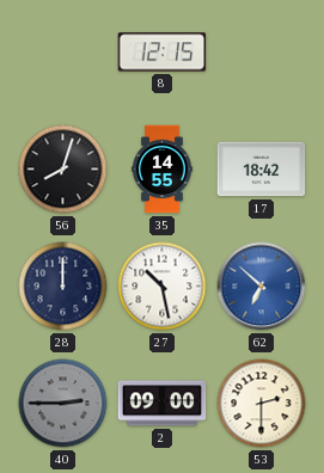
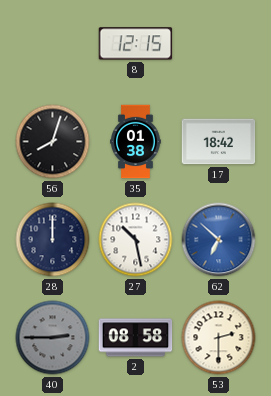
35: 14:55 -> 01:38 (136, 142)
2: 09:00 -> 08:58 (136, 338)
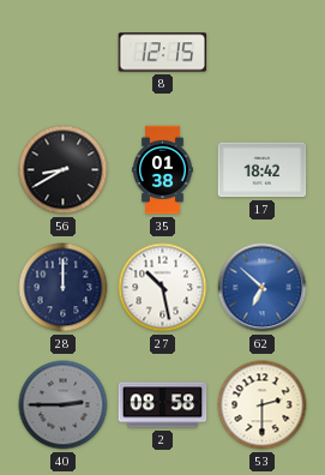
56: 8:03 -> 8:40 (64, 170)
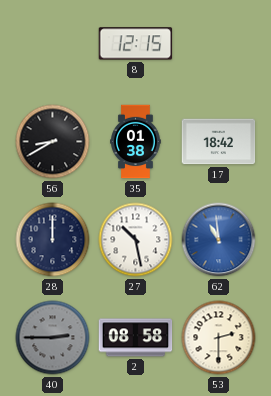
62: 6:52 -> 10:59 (219, 240)
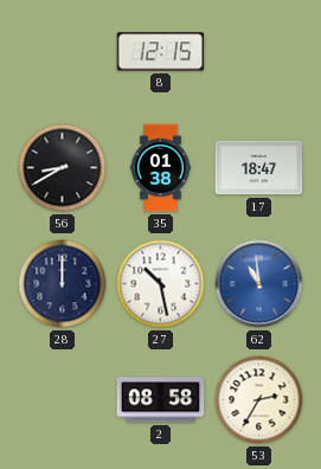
17: 18:42 -> 18:47 (259, 168)
40: 2:45 -> none (53, 338)
53: 2:30 -> 2:35 (259, 400)
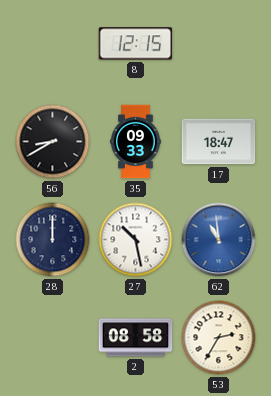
35: 01:38 -> 09:33 (136, 142)
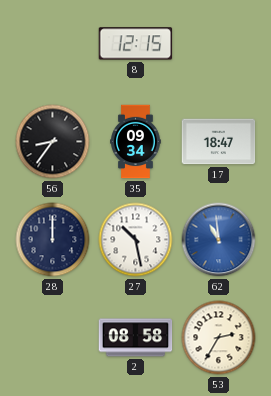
56: 8:40 -> 8:36 (53, 142)
35: 09:33 -> 09:34 (136, 142)
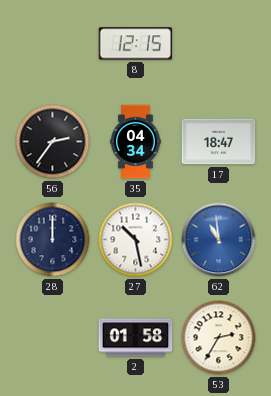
56: 8:36 -> 2:36 (53, 142)
35: 09:34 -> 04:34 (136, 142)
2: 08:58 -> 01:58 (136, 338)
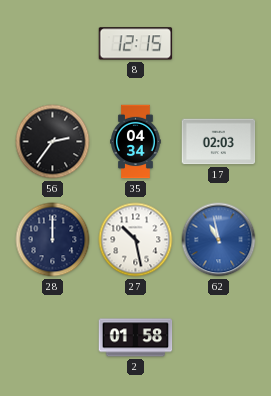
17: 18:47 -> 02:03 (219, 142)
62: 10:59 -> 10:58 (219, 240)
53: 2:35 -> none (219, 338)
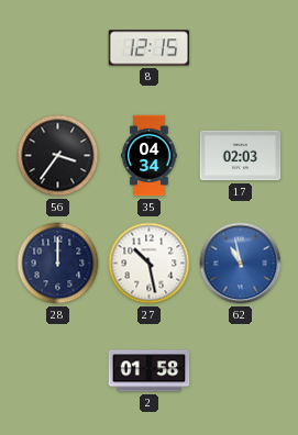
56: 2:36 -> 3:36 (58, 156)
